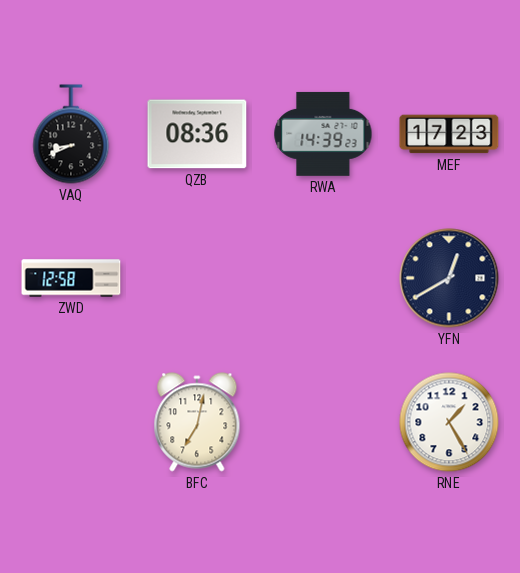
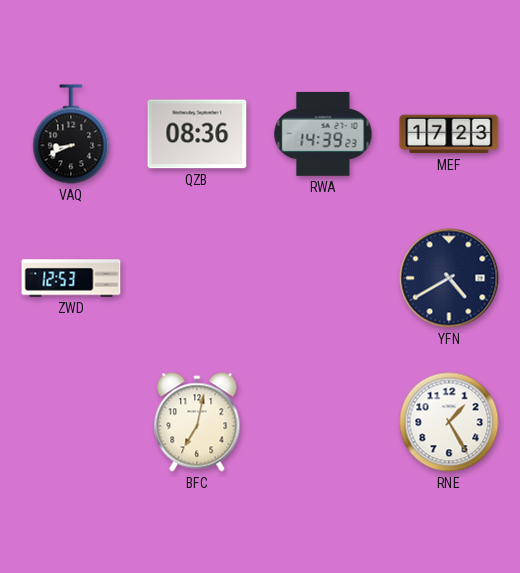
ZWD: 12:58 -> 12:53 (71, 278)
YFN: 12:40 -> 4:40 (449, 278)
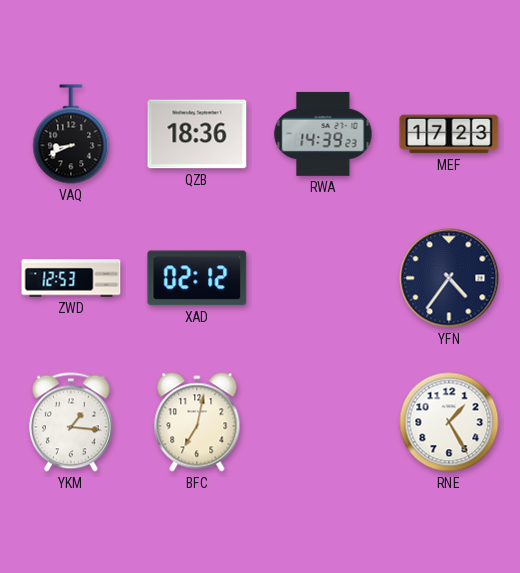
QZB: 08:36 -> 18:36 (197, 134)
XAD: none -> 02:12 (197, 278)
YFN: 4:40 -> 4:36 (449, 278)
YKM: none -> 1:16 (71, 422)
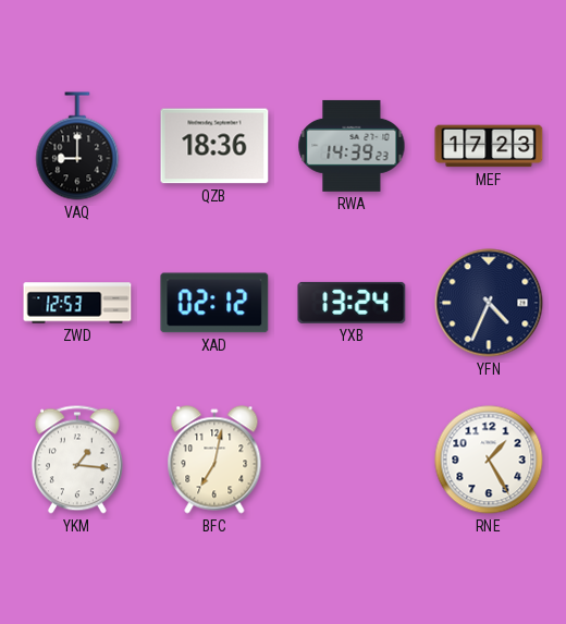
VAQ: 8:41 -> 9:00 (77, 146)
YXB: none -> 13:24 (352, 303)
YFN: 4:36 -> 4:34 (489, 303)
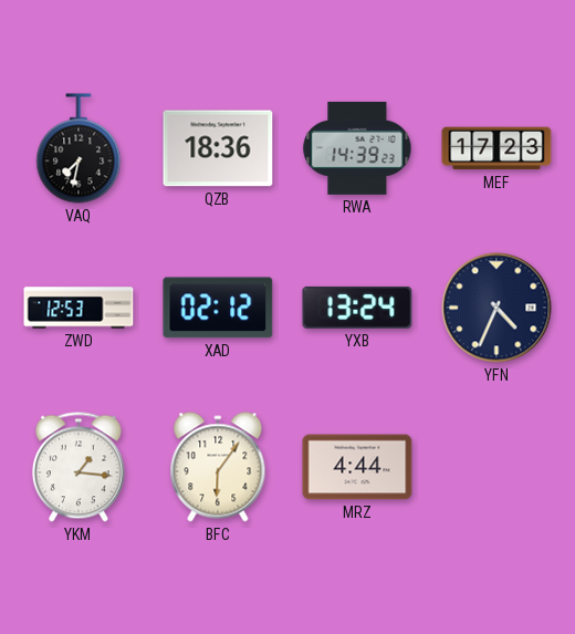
VAQ: 9:00 -> 7:32 (79, 148)
BFC: 7:02 -> 6:06 (218, 467)
MRZ: none -> 4:44 (357, 467)
RNE: 1:25 -> none (489, 460)
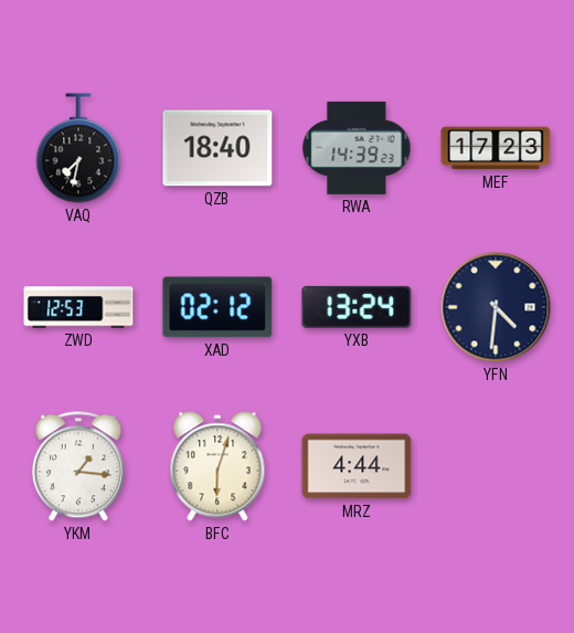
QZB: 18:36 -> 18:40 (217, 148)
YFN: 4:34 -> 4:31 (496, 307)
BFC: 6:06 -> 6:03 (217, 466)
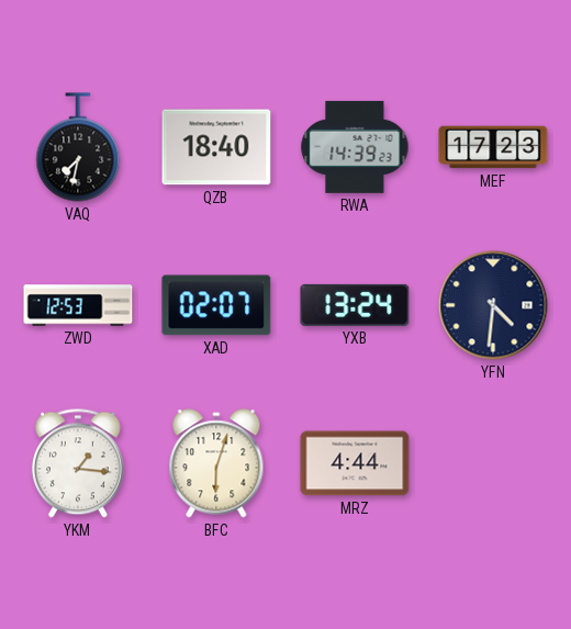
XAD: 02:12 -> 02:07 (216, 305)
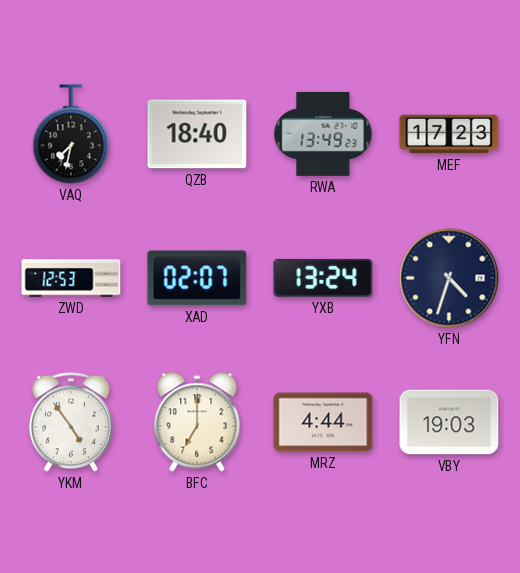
RWA: 14:39 -> 13:49 (323, 134)
YFN: 4:31 -> 4:33 (449, 278)
YKM: 1:16 -> 4:54 (71, 422)
BFC: 6:03 -> 7:00 (197, 422)
VBY: none -> 19:03 (449, 422)
